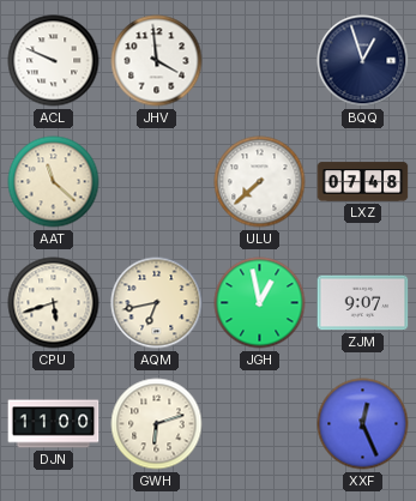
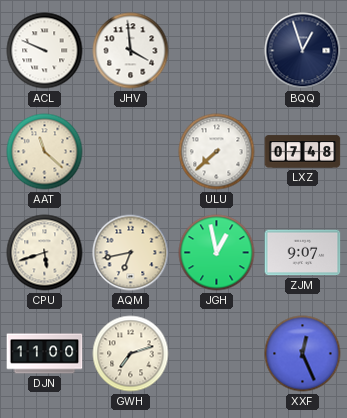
GWH: 6:12 -> 7:12 (131, 354)
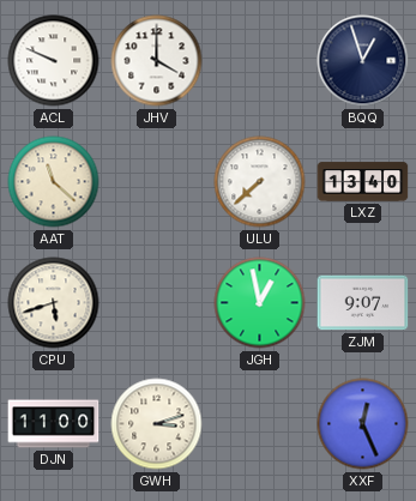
JHV: 3:59 -> 4:00 (157, 61)
LXZ: 07:48 -> 13:40 (363, 182)
AQM: 6:43 -> none (131, 253)
GWH: 7:12 -> 3:12 (157, 424)
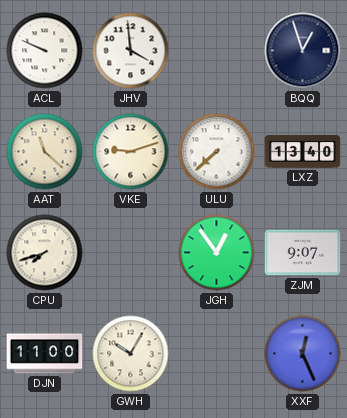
JHV: 4:00 -> 3:59 (131, 51)
VKE: none -> 9:12 (131, 152)
CPU: 5:42 -> 7:42 (45, 253)
JGH: 12:58 -> 12:54 (217, 253)
GWH: 3:12 -> 10:05 (131, 354)
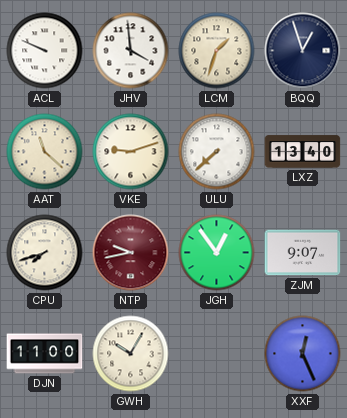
LCM: none -> 1:33 (217, 51)
NTP: none -> 9:43 (131, 253)
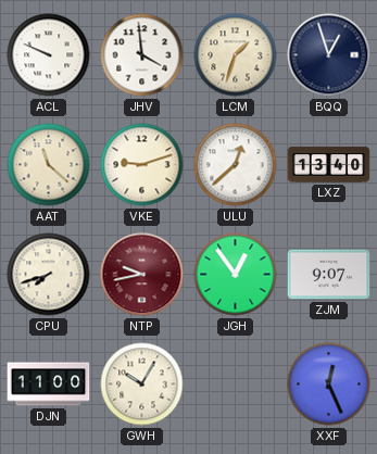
ULU: 7:38 -> 12:38 (236, 165)
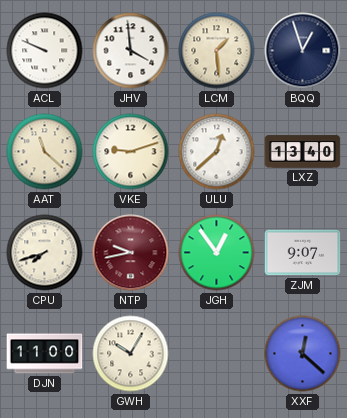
LCM: 1:33 -> 1:29 (217, 51)
XXF: 12:26 -> 12:22 (303, 354)
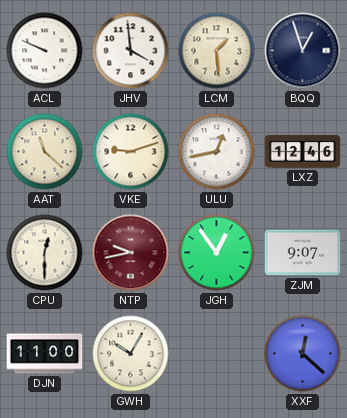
ULU: 12:38 -> 12:43 (217, 152)
LXZ: 13:40 -> 12:46 (303, 152)
CPU: 7:42 -> 12:30 (45, 253)
